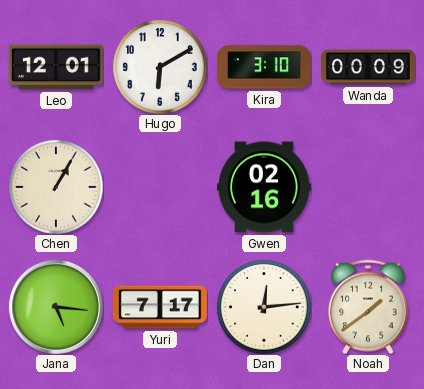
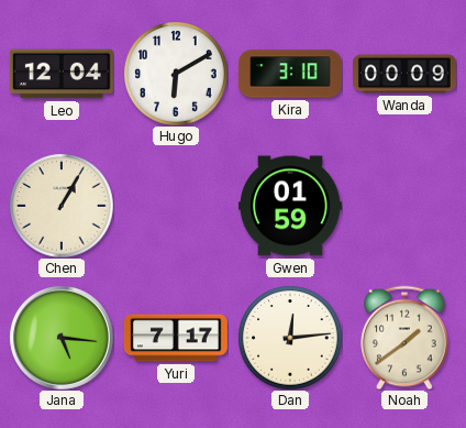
Leo: 12:01 -> 12:04 (62, 74)
Gwen: 02:16 -> 01:59 (290, 206)
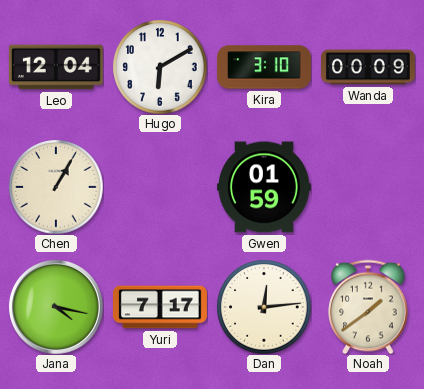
Jana: 5:16 -> 4:17 (56, 307)
